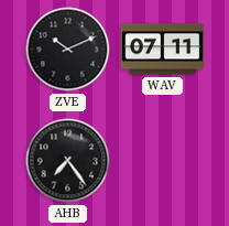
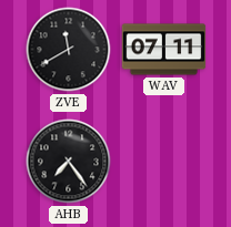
ZVE: 10:11 -> 11:40 (69, 50)
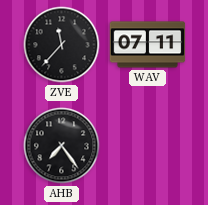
ZVE: 11:40 -> 11:37 (62, 45)
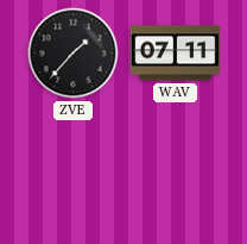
ZVE: 11:37 -> 1:37 (74, 54)
AHB: 7:24 -> none (62, 146)
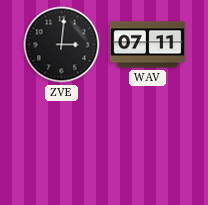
ZVE: 1:37 -> 3:01 (62, 45)
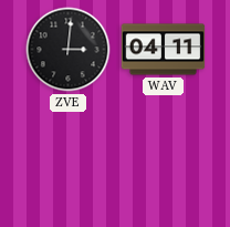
WAV: 07:11 -> 04:11 (164, 50)
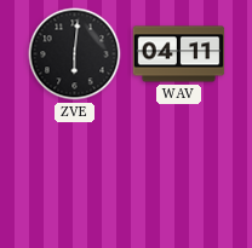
ZVE: 3:01 -> 6:01 (75, 54)
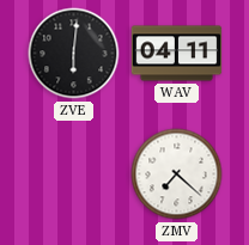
ZMV: none -> 7:22 (177, 174)
